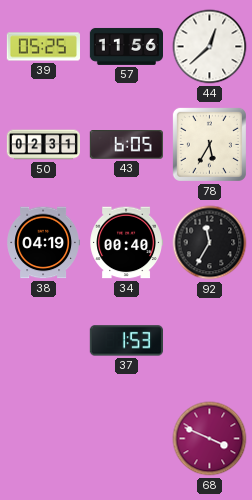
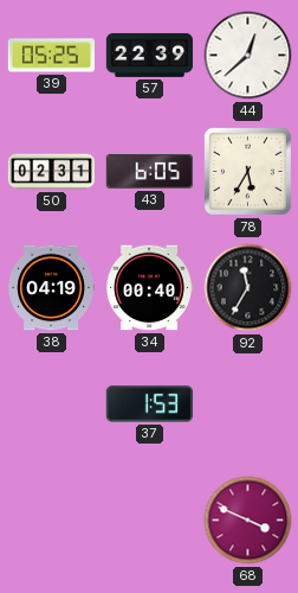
57: 11:56 -> 22:39 (150, 55)
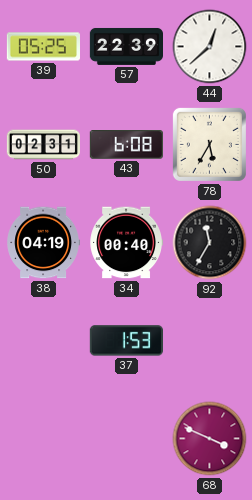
43: 6:05 -> 6:08 (126, 145)
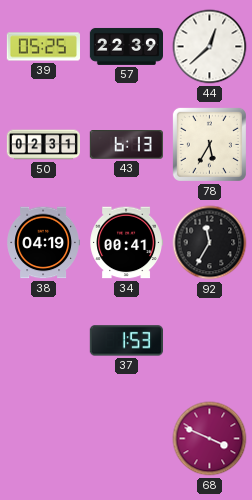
43: 6:08 -> 6:13 (126, 145)
34: 00:40 -> 00:41 (126, 243)
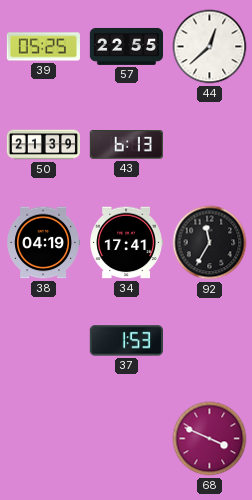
57: 22:39 -> 22:55 (127, 46)
50: 02:31 -> 21:39 (44, 145)
78: 5:35 -> none (209, 144)
34: 00:41 -> 17:41 (126, 243)
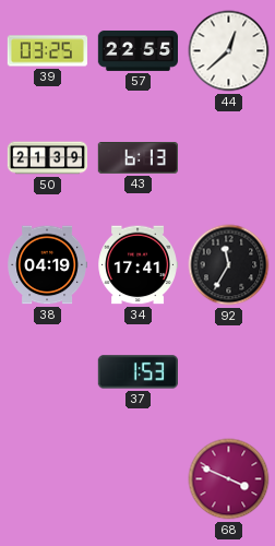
39: 05:25 -> 03:25 (47, 51)
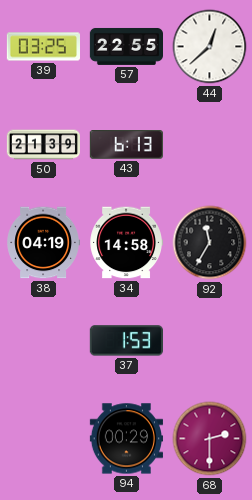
34: 17:41 -> 14:58 (126, 243)
94: none -> 00:29 (126, 439)
68: 3:49 -> 2:30 (210, 439)
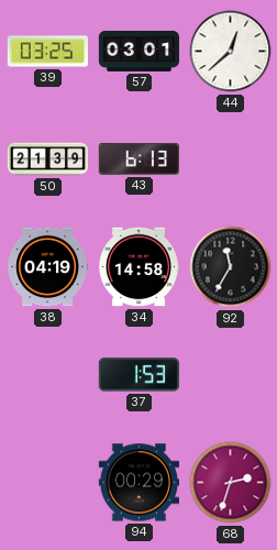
57: 22:55 -> 03:01 (140, 51)
68: 2:30 -> 2:33 (231, 483)
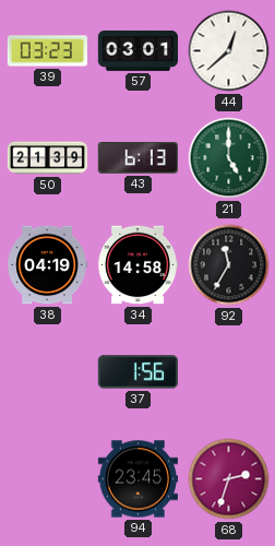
39: 03:25 -> 03:23 (47, 51)
21: none -> 5:00 (229, 158)
37: 1:53 -> 1:56 (137, 372)
94: 00:29 -> 23:45 (137, 479)
